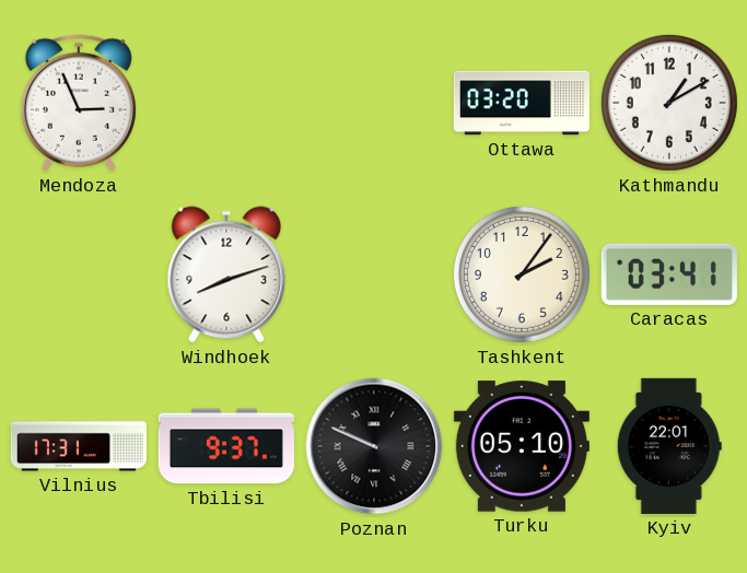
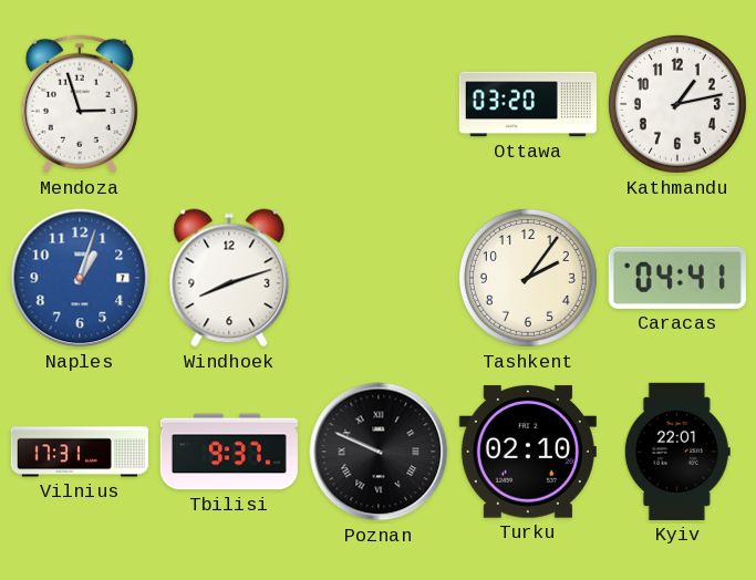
Mendoza: 2:56 -> 2:57 (80, 104)
Kathmandu: 1:10 -> 1:13 (677, 104)
Naples: none -> 1:03 (80, 278)
Caracas: 03:41 -> 04:41 (677, 278)
Turku: 05:10 -> 02:10 (528, 452)
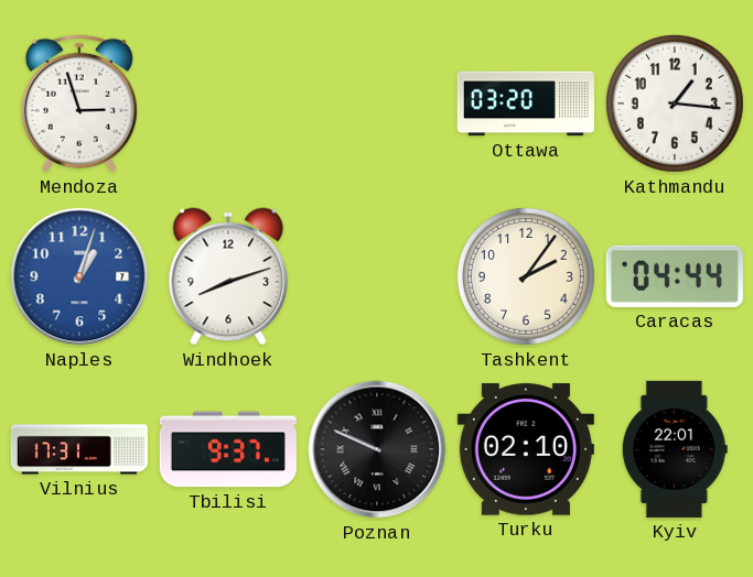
Kathmandu: 1:13 -> 1:16 (675, 104)
Caracas: 04:41 -> 04:44 (675, 276)
